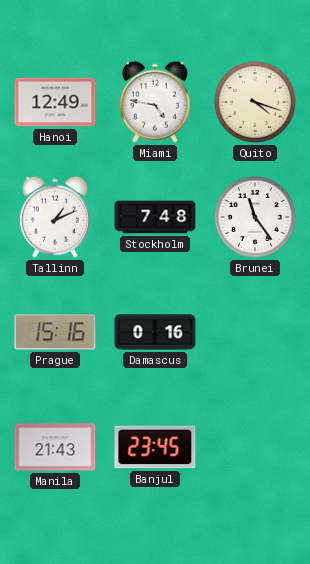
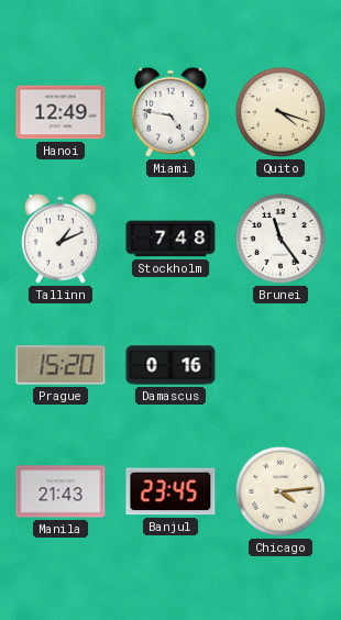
Prague: 15:16 -> 15:20 (61, 365)
Chicago: none -> 4:14 (280, 491)
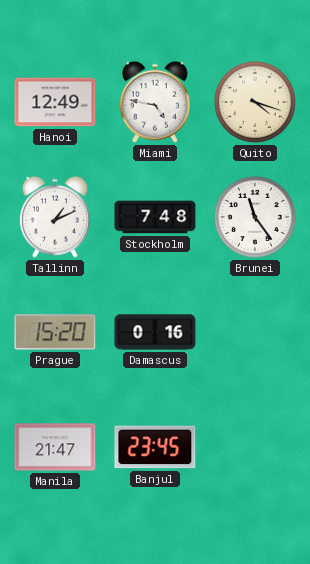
Manila: 21:43 -> 21:47 (55, 447)
Chicago: 4:14 -> none (280, 491)
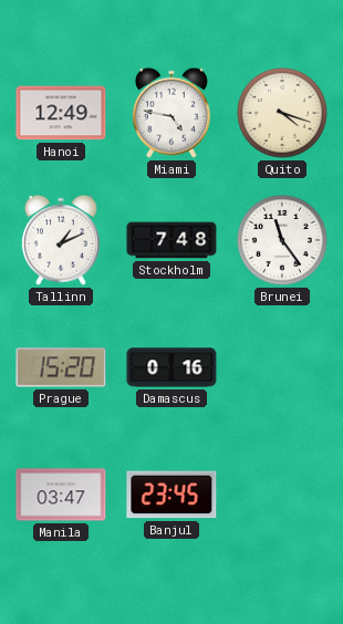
Manila: 21:47 -> 03:47 (61, 495)
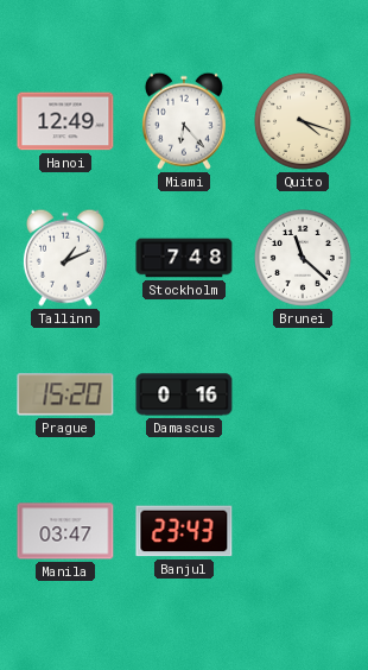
Miami: 4:47 -> 6:23 (184, 121)
Brunei: 11:24 -> 11:22 (303, 258)
Banjul: 23:45 -> 23:43 (184, 531)
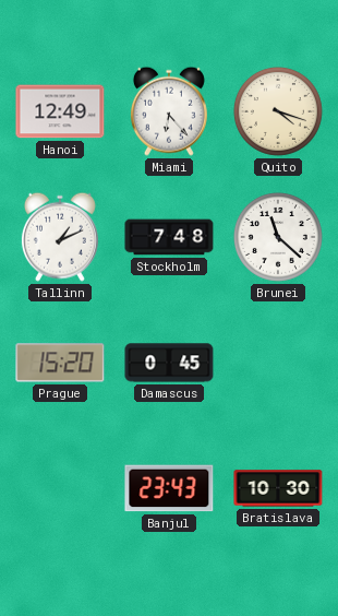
Damascus: 0:16 -> 0:45 (169, 363)
Manila: 03:47 -> none (65, 531)
Bratislava: none -> 10:30 (278, 488)
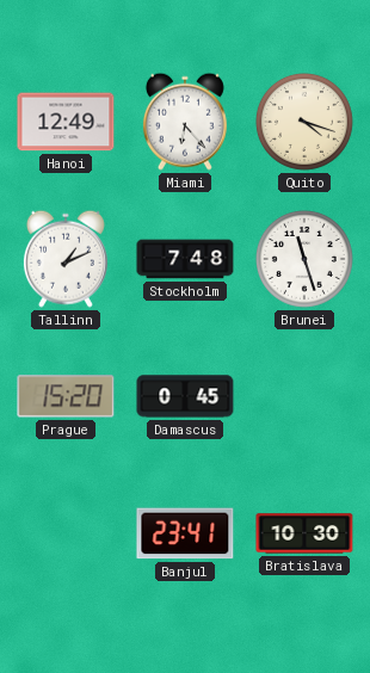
Brunei: 11:22 -> 11:27 (304, 259)
Banjul: 23:43 -> 23:41 (185, 533)
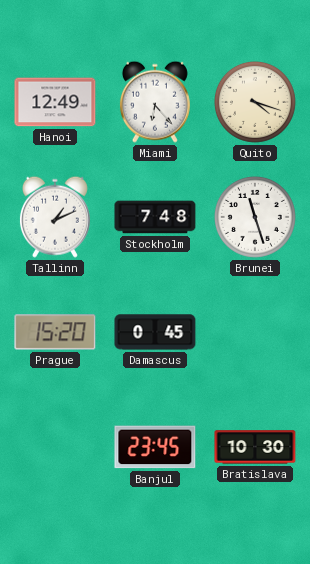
Banjul: 23:41 -> 23:45 (155, 447)
